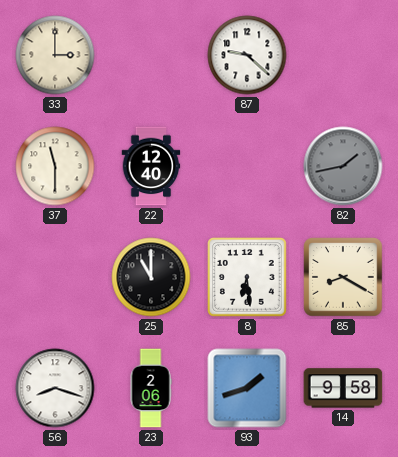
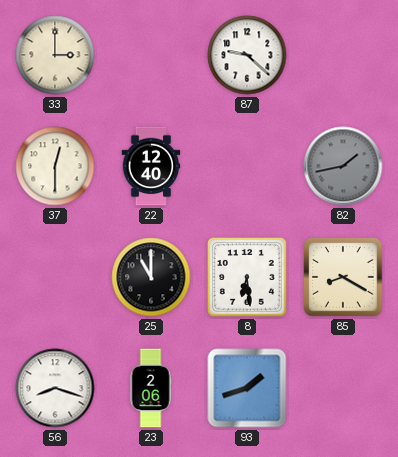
37: 11:30 -> 12:30 (55, 166)
14: 9:58 -> none (343, 388)
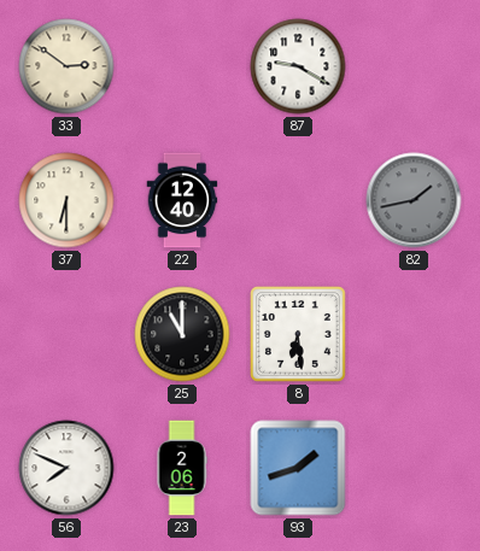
33: 3:00 -> 2:51 (66, 66)
87: 9:22 -> 9:20 (298, 66)
37: 12:30 -> 6:30 (66, 200)
85: 8:20 -> none (343, 277)
56: 8:18 -> 7:49 (66, 468)
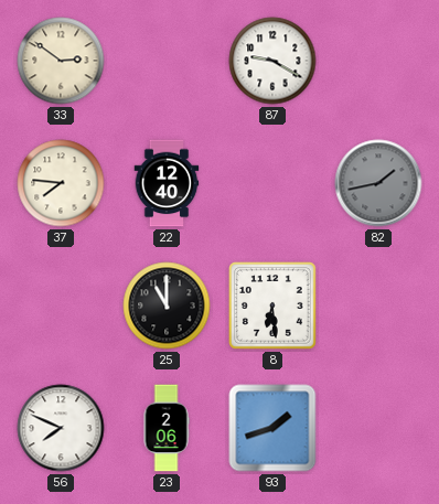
37: 6:30 -> 7:46 (61, 183)
